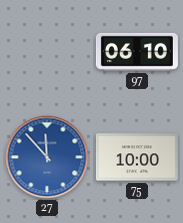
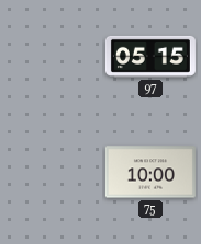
97: 06:10 -> 05:15 (150, 57)
27: 11:53 -> none (47, 157)
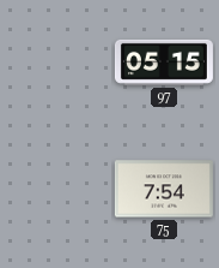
75: 10:00 -> 7:54 (164, 189)
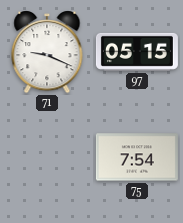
71: none -> 9:19 (47, 52)
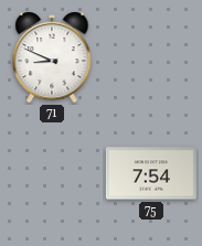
71: 9:19 -> 8:49 (52, 57)
97: 05:15 -> none (137, 52)
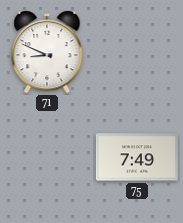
75: 7:54 -> 7:49 (137, 157)
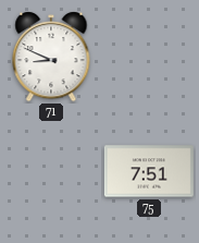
75: 7:49 -> 7:51 (149, 171)
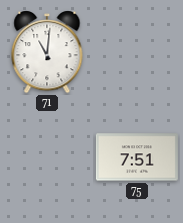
71: 8:49 -> 11:01 (47, 52)
